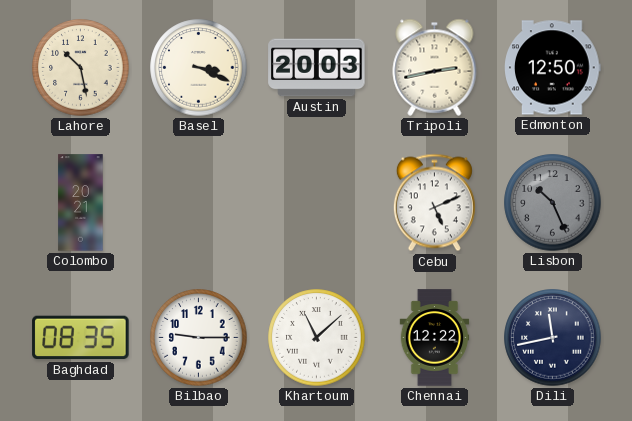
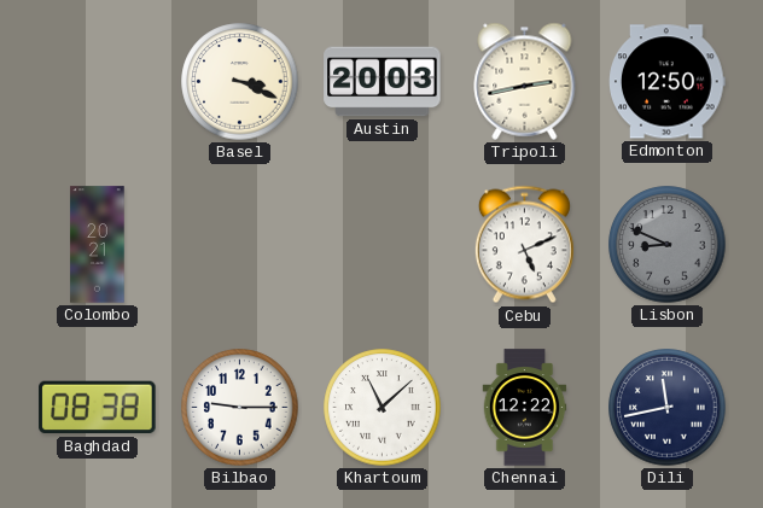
Lahore: 10:28 -> none (81, 68)
Lisbon: 10:26 -> 8:49 (668, 245)
Baghdad: 08:35 -> 08:38 (98, 408)
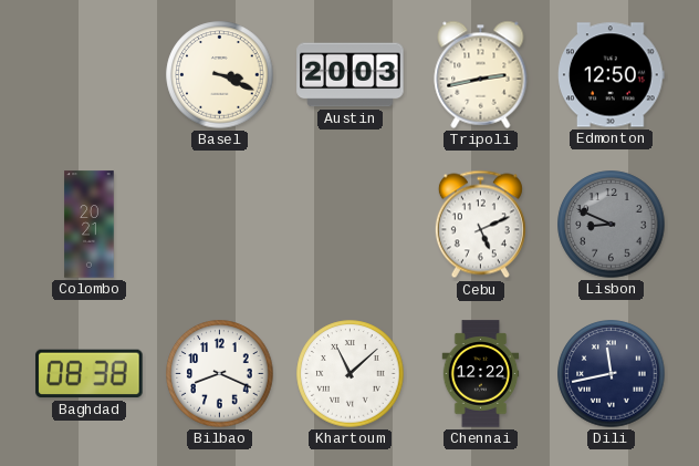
Bilbao: 9:15 -> 8:19 (220, 374)
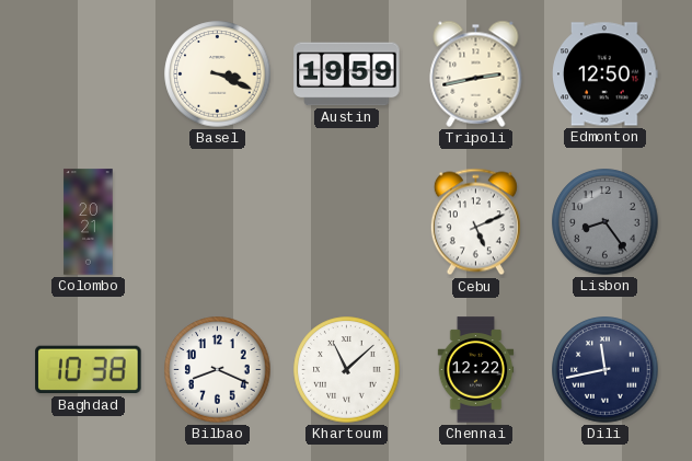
Austin: 20:03 -> 19:59 (347, 74)
Lisbon: 8:49 -> 8:24 (605, 222)
Baghdad: 08:38 -> 10:38 (89, 370)
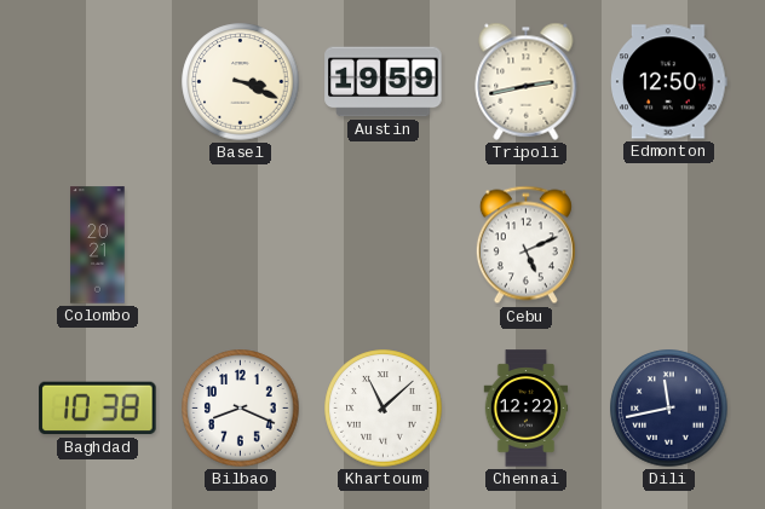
Lisbon: 8:24 -> none (605, 222)
